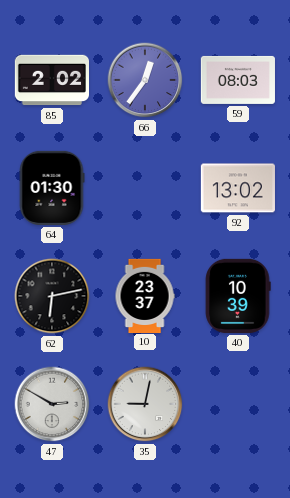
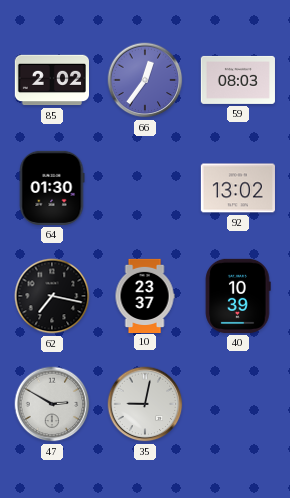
62: 6:13 -> 7:17 (52, 296)
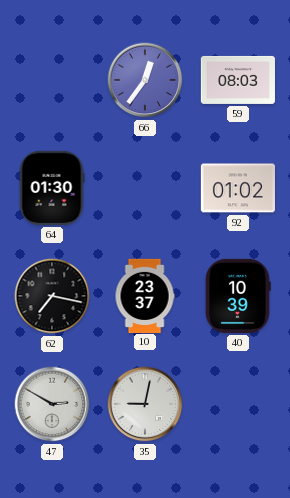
85: 2:02 -> none (51, 80)
92: 13:02 -> 01:02 (238, 188)
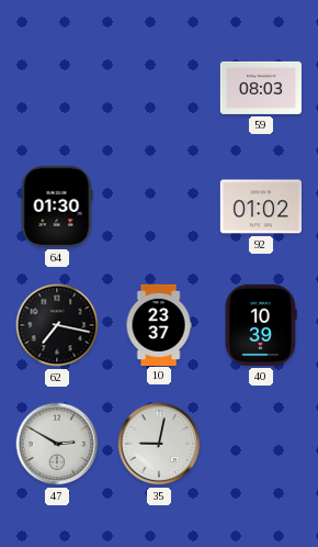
66: 12:36 -> none (145, 80)
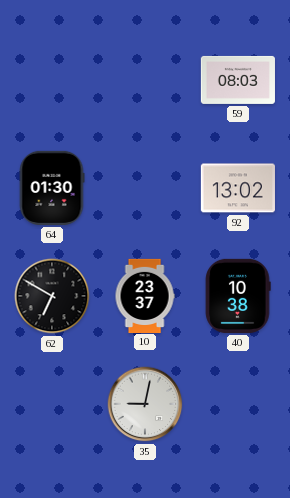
92: 01:02 -> 13:02 (238, 188)
62: 7:17 -> 6:50 (52, 296)
40: 10:39 -> 10:38 (238, 296)
47: 2:50 -> none (57, 444)
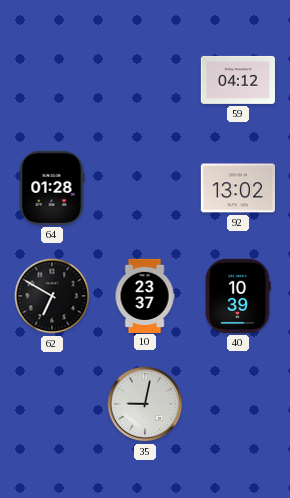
59: 08:03 -> 04:12 (237, 80)
64: 01:30 -> 01:28 (52, 188)
40: 10:38 -> 10:39 (238, 296)
